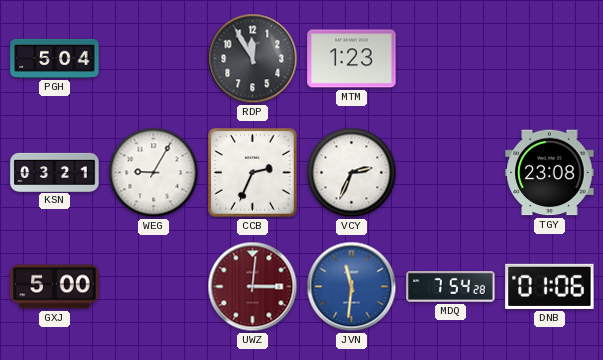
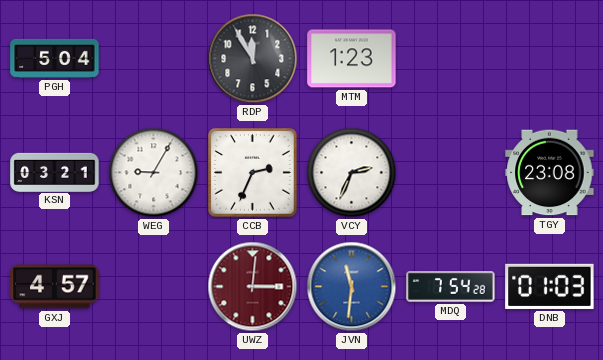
GXJ: 5:00 -> 4:57 (55, 287)
DNB: 01:06 -> 01:03 (550, 286)
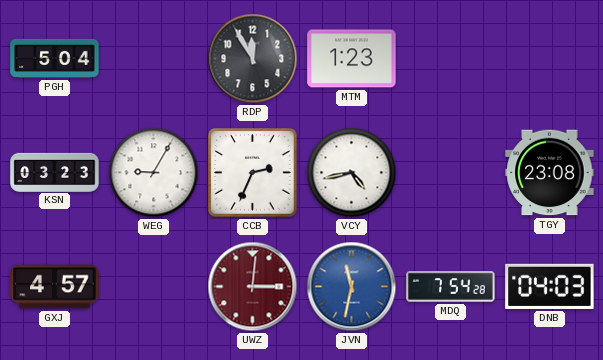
KSN: 03:21 -> 03:23 (55, 172)
VCY: 2:34 -> 4:43 (352, 173)
JVN: 11:31 -> 11:32 (352, 287)
DNB: 01:03 -> 04:03 (550, 286)
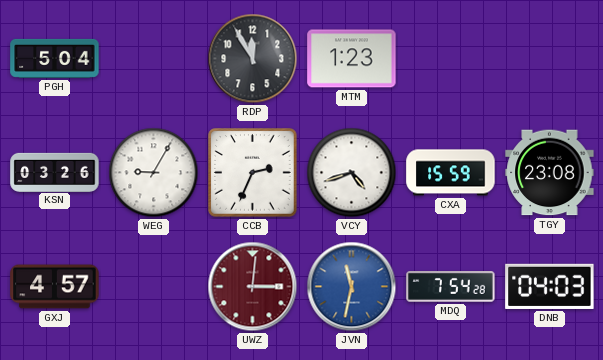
KSN: 03:23 -> 03:26 (55, 172)
VCY: 4:43 -> 4:42 (352, 173)
CXA: none -> 15:59 (451, 173)
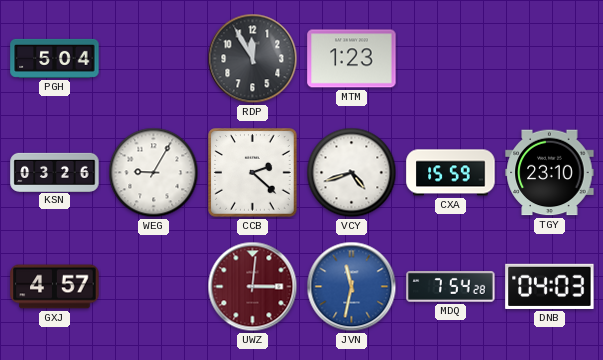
CCB: 2:34 -> 2:22 (253, 173)
TGY: 23:08 -> 23:10 (550, 173)
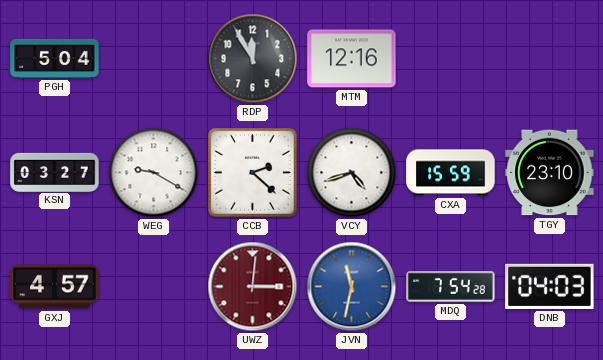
MTM: 1:23 -> 12:16 (352, 59)
KSN: 03:26 -> 03:27 (55, 172)
WEG: 9:05 -> 9:20 (154, 173)
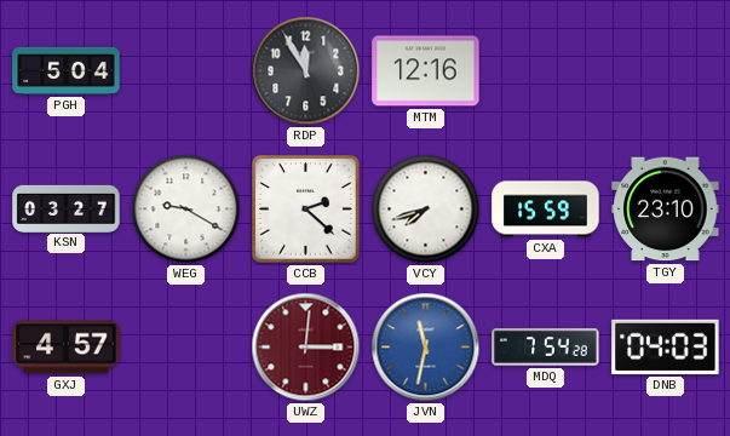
VCY: 4:42 -> 7:42 (426, 210)
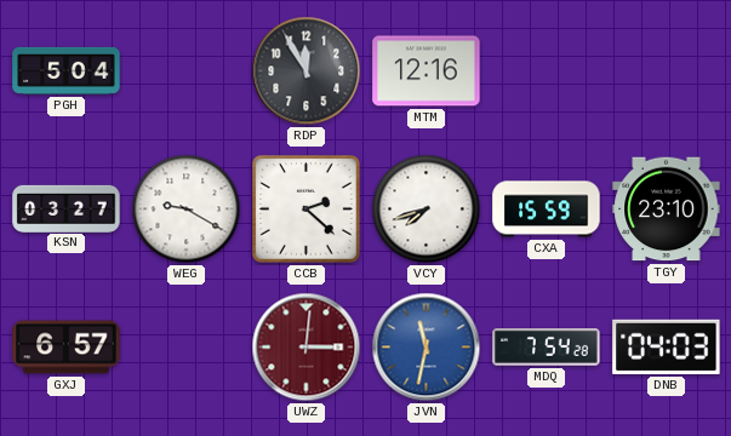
GXJ: 4:57 -> 6:57 (67, 348)
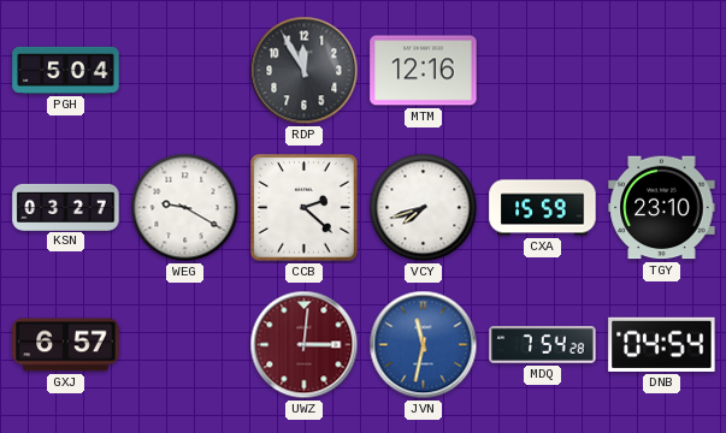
DNB: 04:03 -> 04:54 (662, 344)
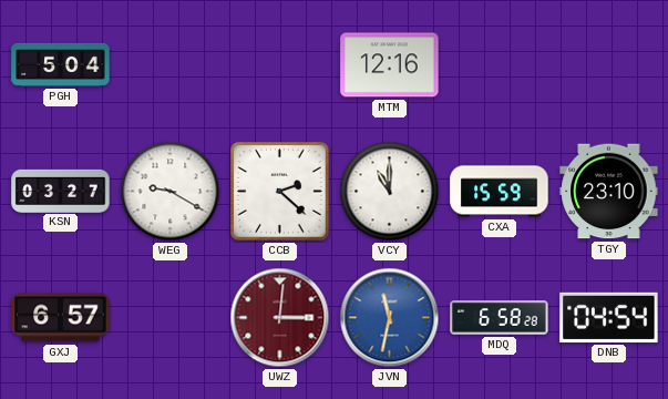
RDP: 11:55 -> none (305, 71)
VCY: 7:42 -> 11:00 (390, 192)
MDQ: 7:54 -> 6:58 (500, 318)
